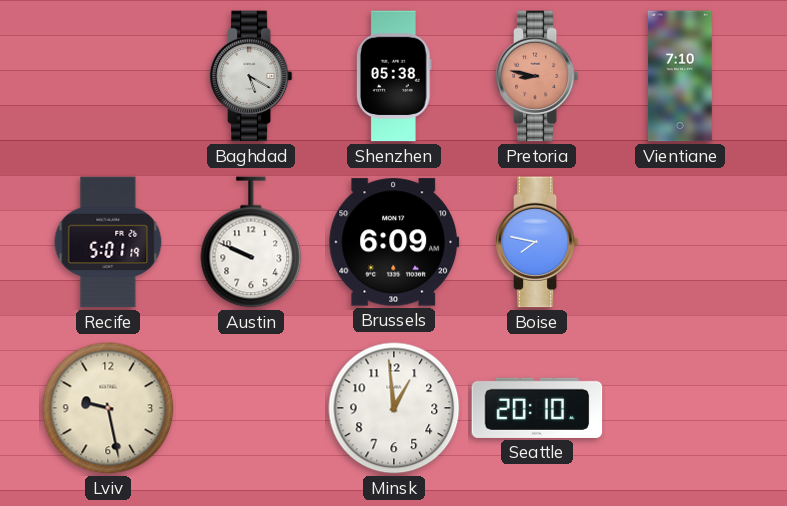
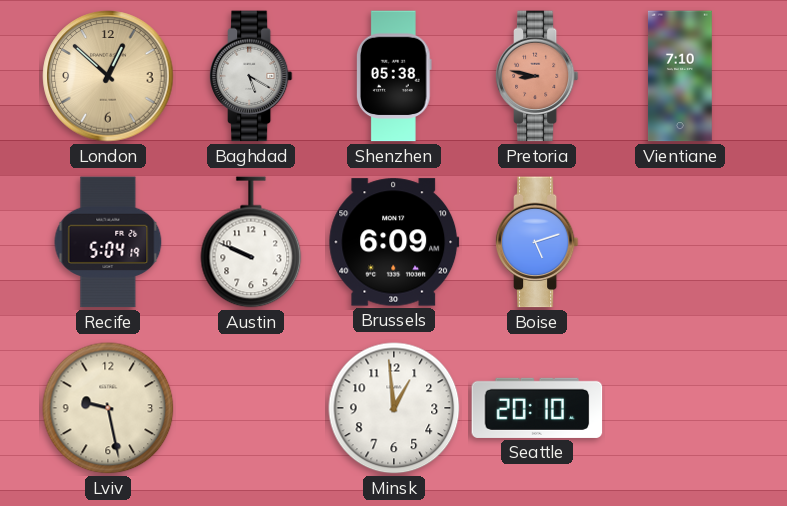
London: none -> 12:52 (108, 76)
Recife: 5:01 -> 5:04 (108, 242)
Boise: 7:47 -> 5:12 (537, 242)
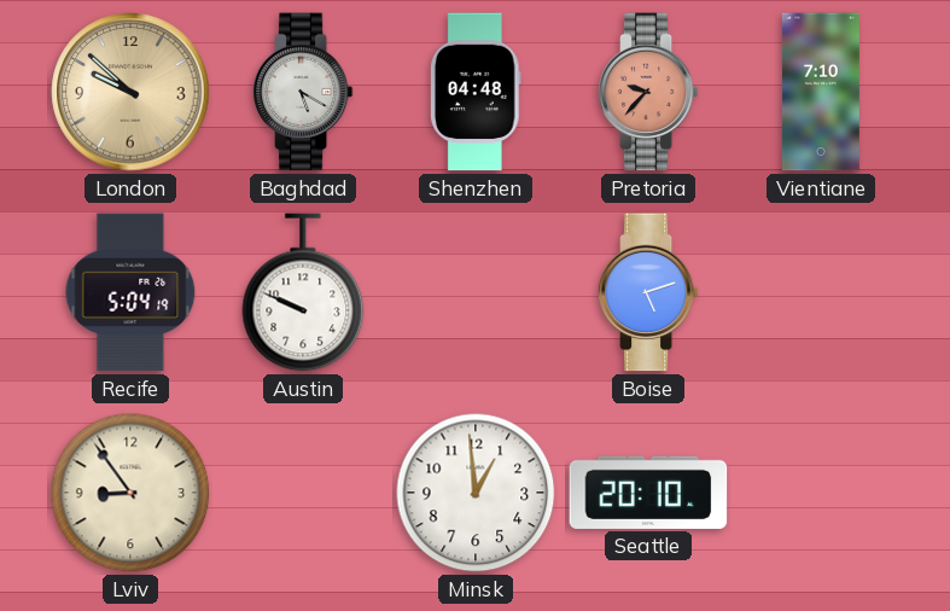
London: 12:52 -> 9:52 (130, 92)
Shenzhen: 05:38 -> 04:48 (476, 92)
Pretoria: 8:47 -> 9:37 (648, 92)
Brussels: 6:09 -> none (394, 242)
Lviv: 9:28 -> 8:54 (130, 493)
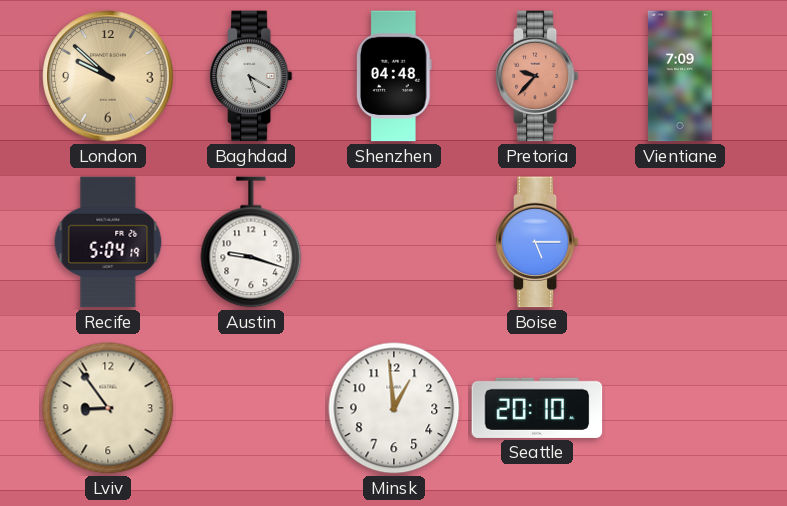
Vientiane: 7:10 -> 7:09 (680, 76)
Austin: 9:49 -> 9:18 (251, 242)
Boise: 5:12 -> 5:15 (537, 242)
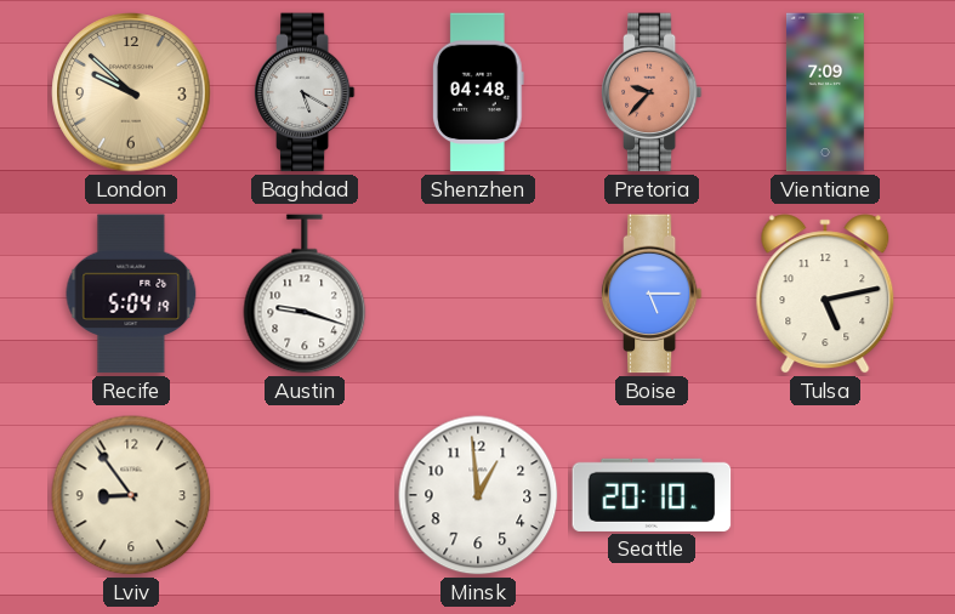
Tulsa: none -> 5:13 (825, 294)
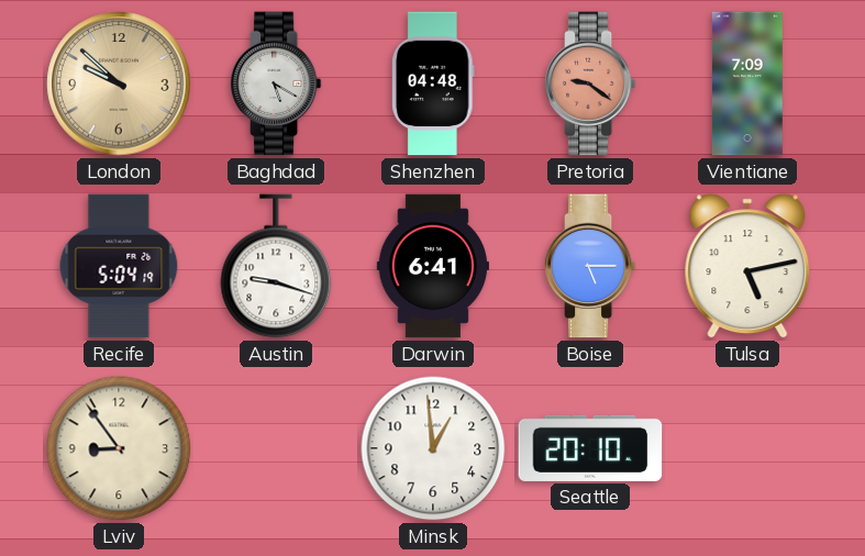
Pretoria: 9:37 -> 9:21 (590, 84)
Darwin: none -> 6:41 (433, 266)
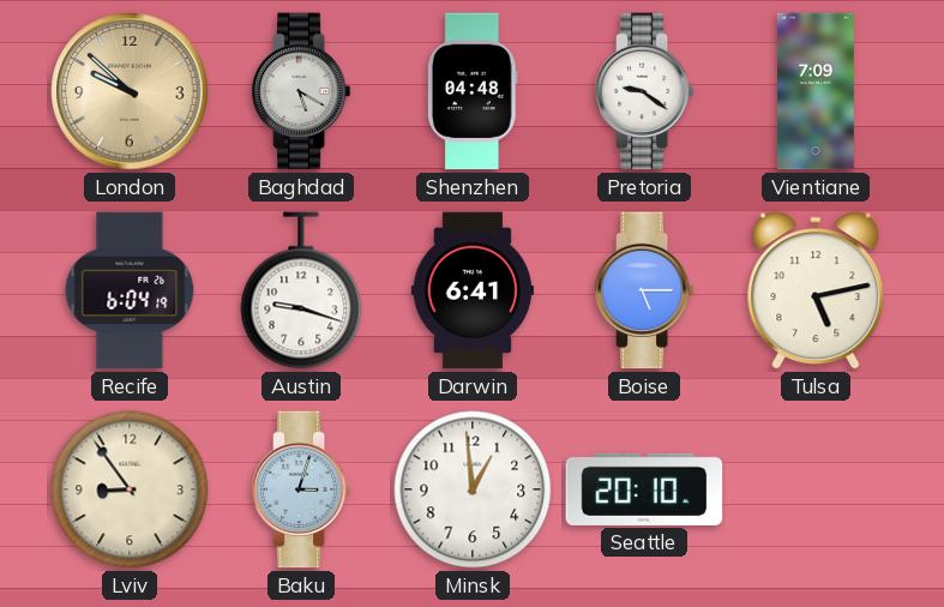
Pretoria dial: salmon -> white (644, 91)
Recife: 5:04 -> 6:04 (130, 290)
Baku: none -> 3:03 (301, 489)
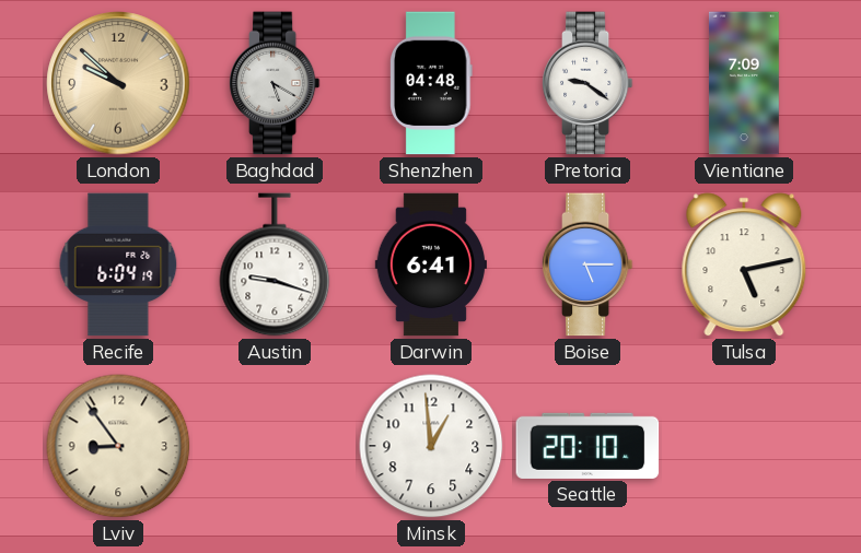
Baku: 3:03 -> none (301, 489)
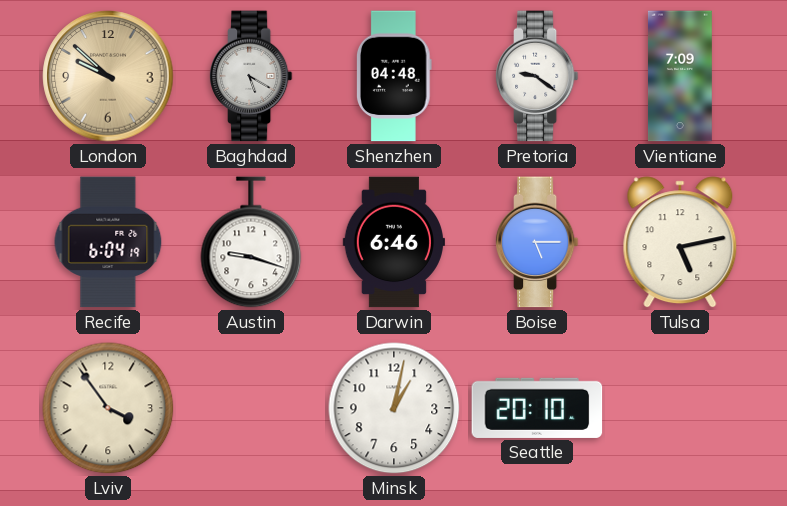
Darwin: 6:41 -> 6:46 (394, 242)
Lviv: 8:54 -> 3:54 (108, 408)
Minsk: 12:59 -> 1:02 (394, 408)
